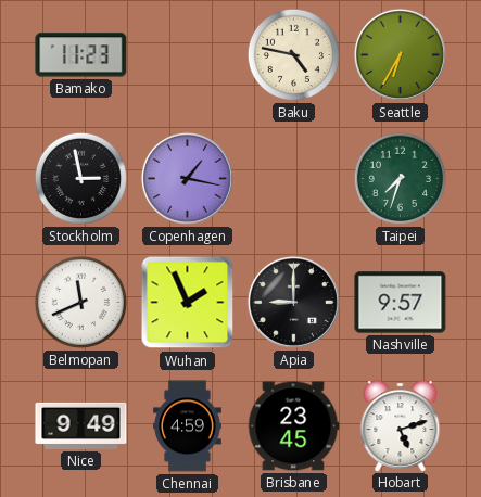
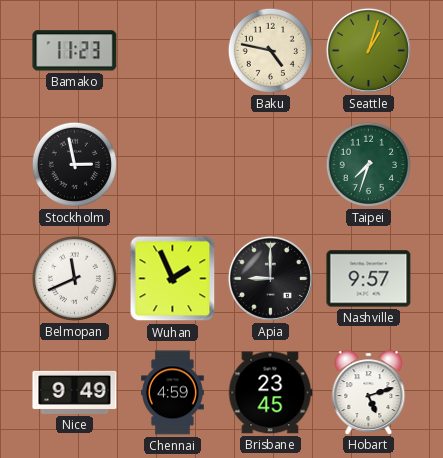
Seattle: 6:35 -> 1:03 (368, 50)
Copenhagen: 1:17 -> none (187, 178)
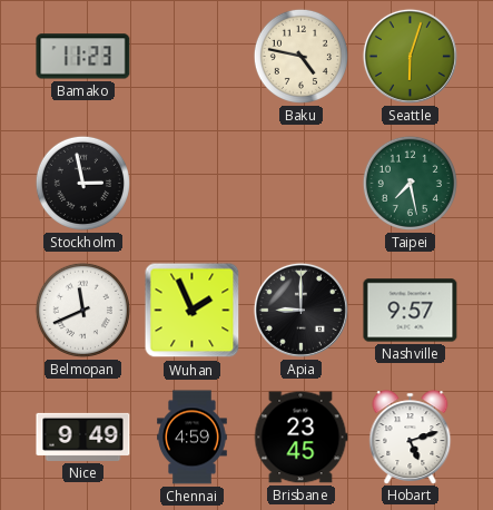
Seattle: 1:03 -> 6:03 (410, 56)
Taipei: 7:33 -> 7:28 (410, 183)
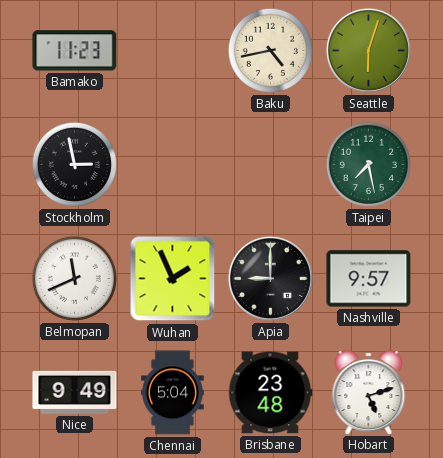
Baku: 4:47 -> 4:43 (270, 50)
Chennai: 4:59 -> 5:04 (173, 393)
Brisbane: 23:45 -> 23:48 (270, 393)
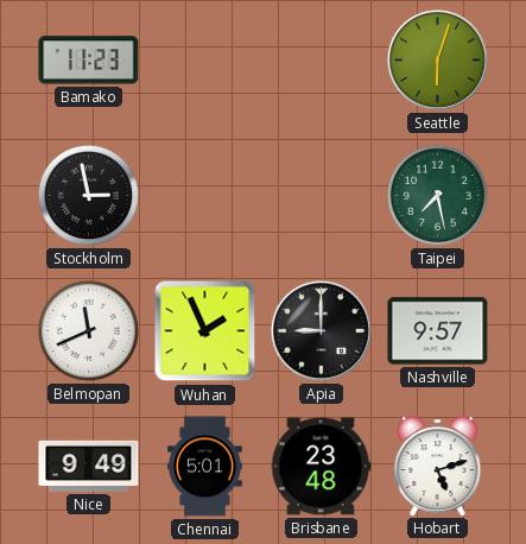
Baku: 4:43 -> none (270, 50)
Chennai: 5:04 -> 5:01 (205, 467)
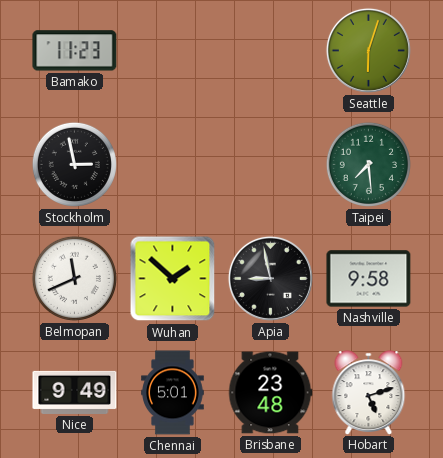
Taipei: 7:28 -> 7:29 (368, 164)
Wuhan: 1:56 -> 1:52 (173, 279)
Apia: 9:00 -> 8:58 (270, 278)
Nashville: 9:57 -> 9:58 (369, 279)
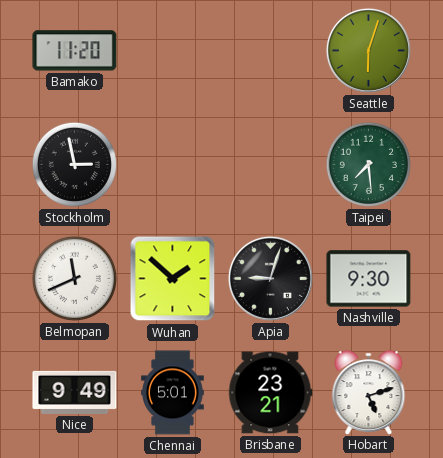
Bamako: 11:23 -> 11:20 (75, 51)
Apia: 8:58 -> 9:03 (270, 278)
Nashville: 9:58 -> 9:30 (369, 279)
Brisbane: 23:48 -> 23:21 (270, 393)
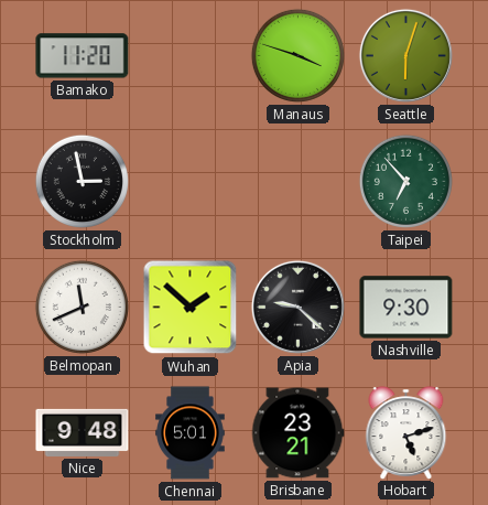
Manaus: none -> 3:48 (297, 55)
Taipei: 7:29 -> 6:53 (405, 181)
Apia: 9:03 -> 9:22 (297, 307)
Nice: 9:49 -> 9:48 (83, 432)
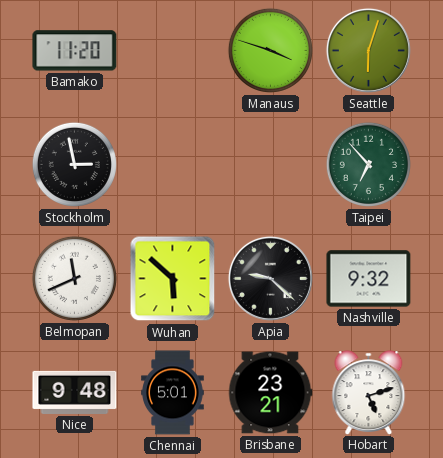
Wuhan: 1:52 -> 5:52 (173, 279)
Nashville: 9:30 -> 9:32 (369, 279)
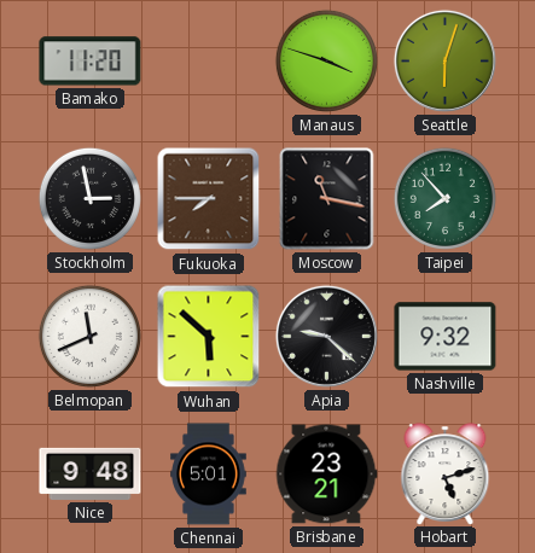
Fukuoka: none -> 7:45 (209, 199)
Moscow: none -> 11:17 (327, 199)
Taipei: 6:53 -> 7:53 (444, 198)
